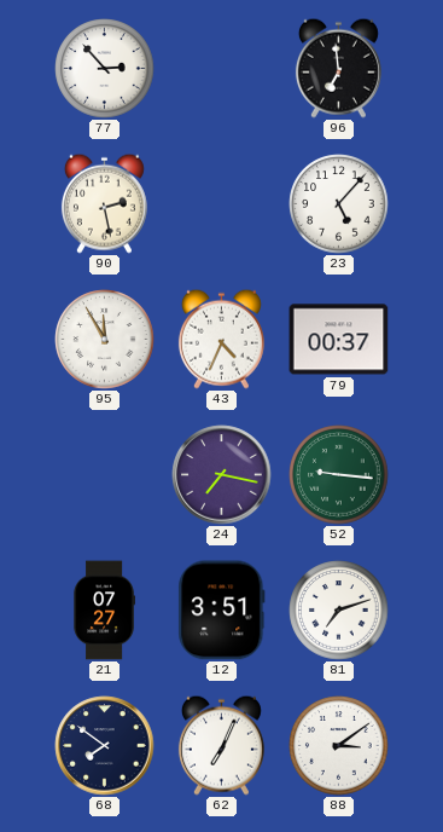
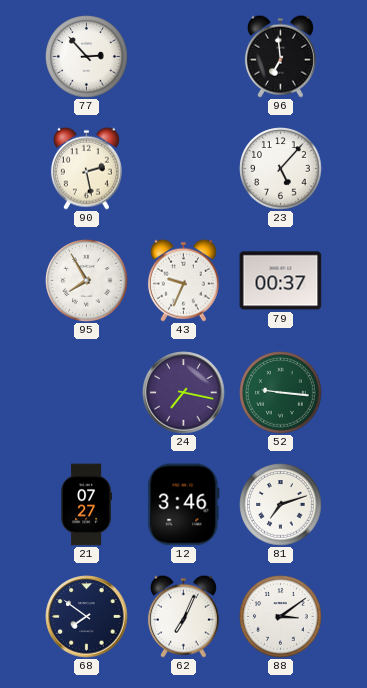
95: 11:55 -> 7:55 (87, 281)
43: 4:34 -> 9:34 (183, 280)
12: 3:51 -> 3:46 (184, 505)
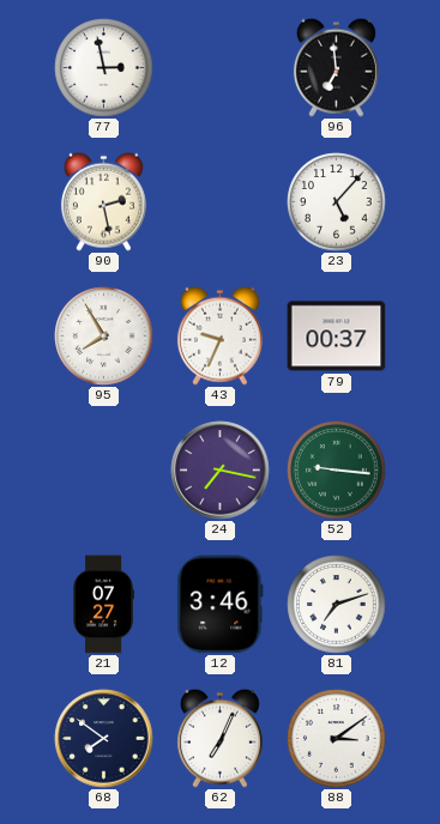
77: 2:53 -> 2:58 (104, 68)
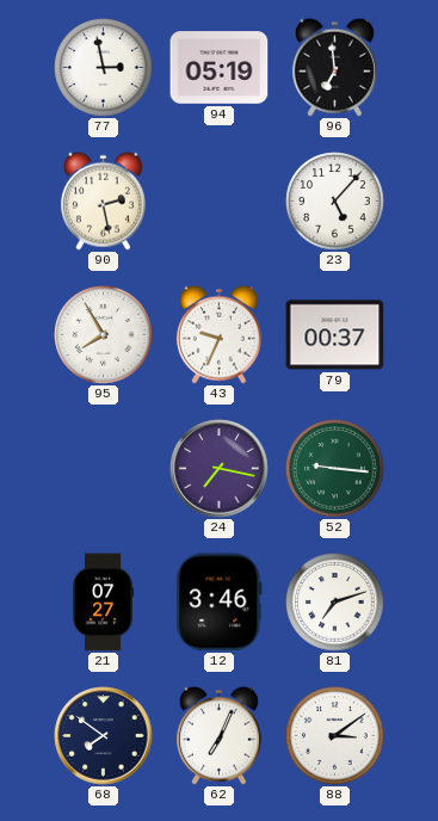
94: none -> 05:19 (220, 68)
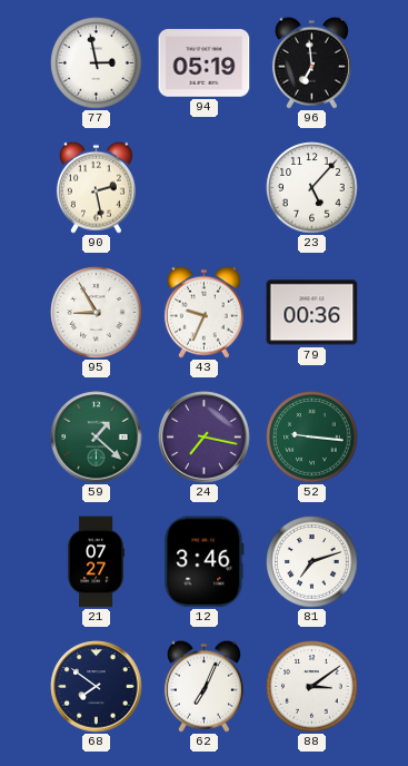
95: 7:55 -> 8:55 (97, 313)
79: 00:37 -> 00:36 (312, 313)
59: none -> 1:22 (97, 438)
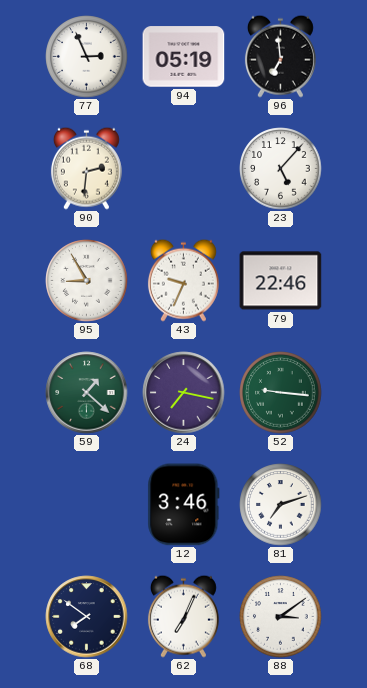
77: 2:58 -> 2:56 (87, 57)
90: 2:28 -> 2:31 (86, 168)
79: 00:36 -> 22:46 (281, 281)
21: 07:27 -> none (96, 562)
